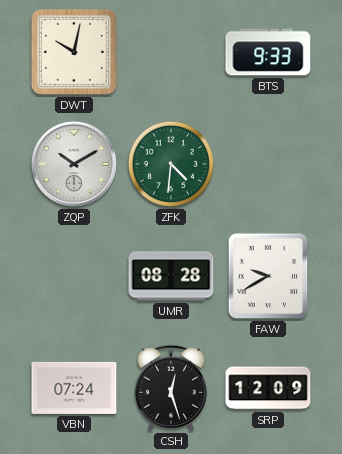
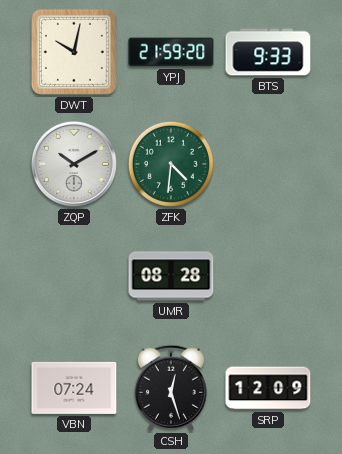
YPJ: none -> 21:59 (171, 52)
FAW: 9:40 -> none (268, 276)
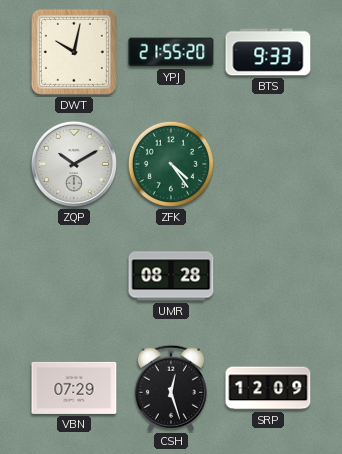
YPJ: 21:59 -> 21:55 (171, 52)
ZFK: 4:31 -> 4:24 (171, 164)
VBN: 07:24 -> 07:29 (74, 388)
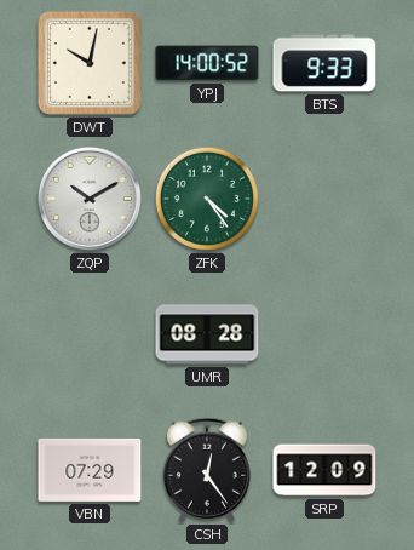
YPJ: 21:55 -> 14:00 (207, 63)
CSH: 12:27 -> 12:24 (207, 470)
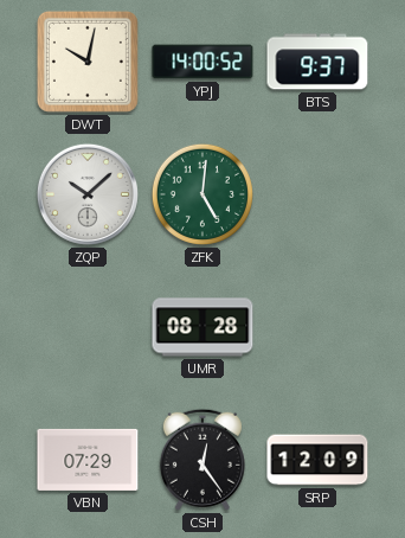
BTS: 9:33 -> 9:37 (317, 62)
ZQP: 10:10 -> 10:08 (88, 194)
ZFK: 4:24 -> 5:01 (202, 194)
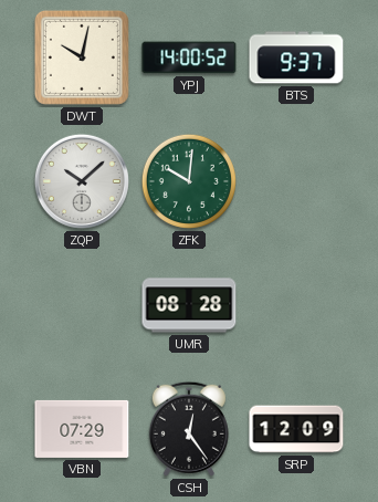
ZFK: 5:01 -> 10:01 (189, 181)
